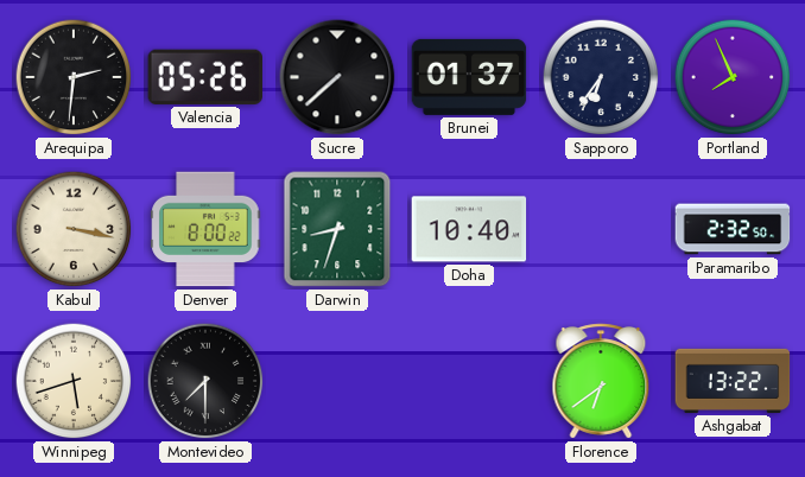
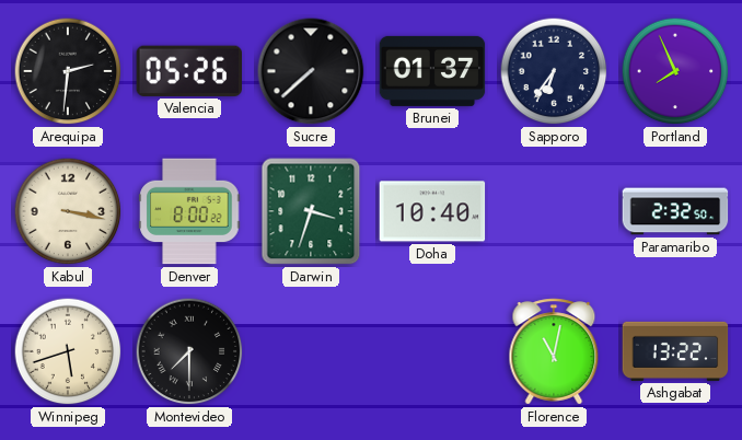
Darwin: 8:33 -> 3:33 (311, 211)
Florence: 6:39 -> 11:02 (554, 351)
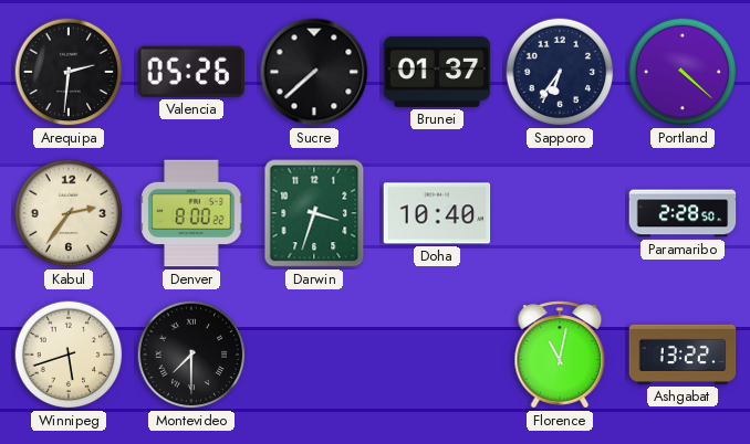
Portland: 7:56 -> 4:22 (683, 72)
Kabul: 3:17 -> 2:36 (69, 213)
Paramaribo: 2:32 -> 2:28 (683, 213)
